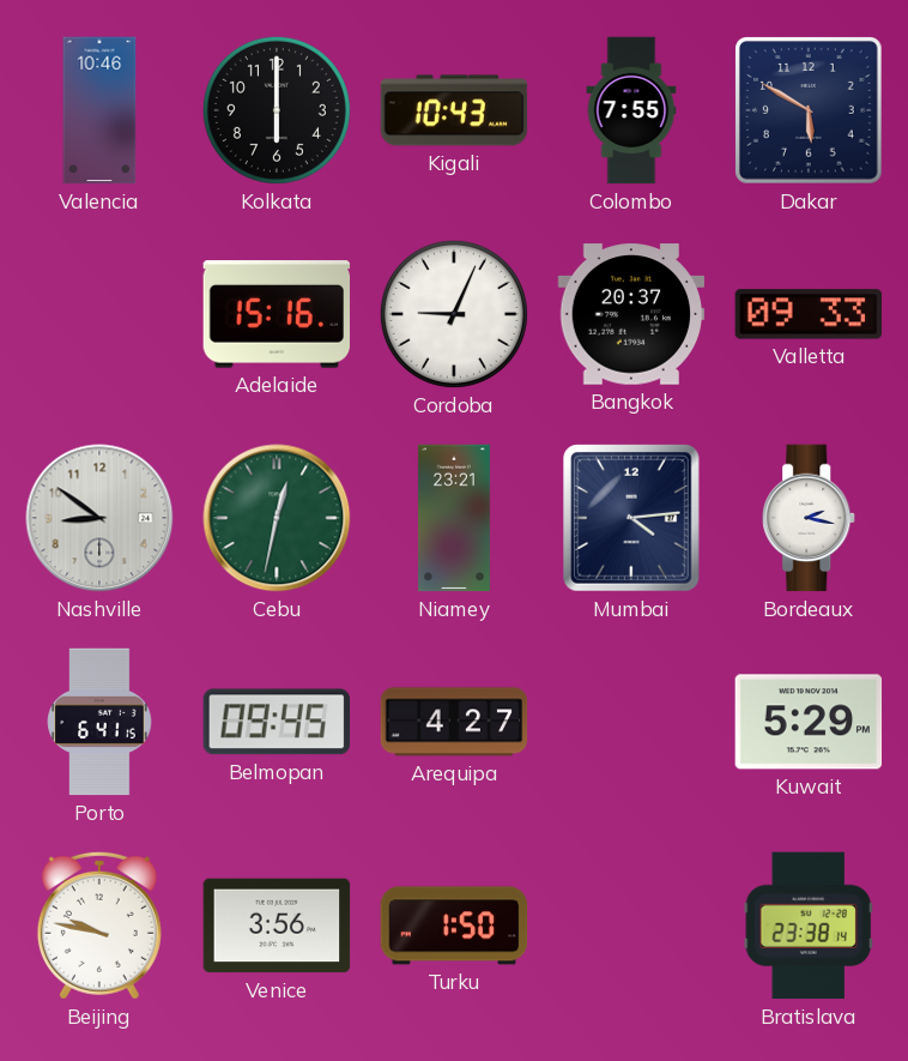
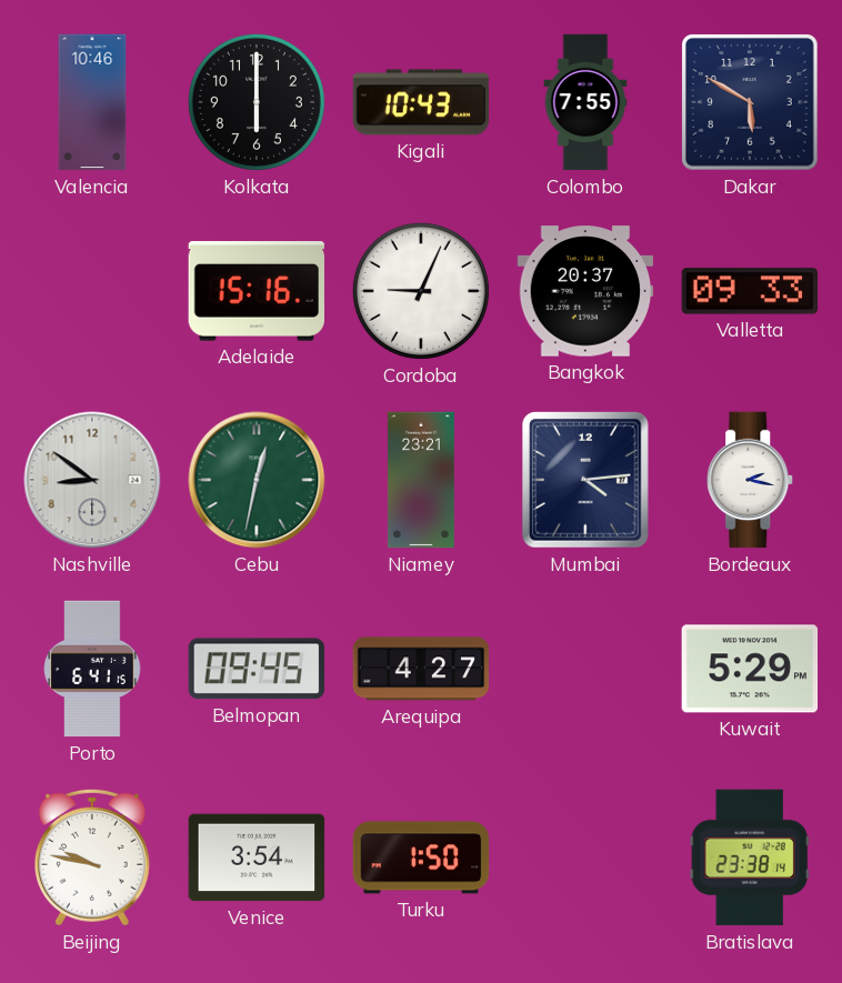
Venice: 3:56 -> 3:54 (257, 857)
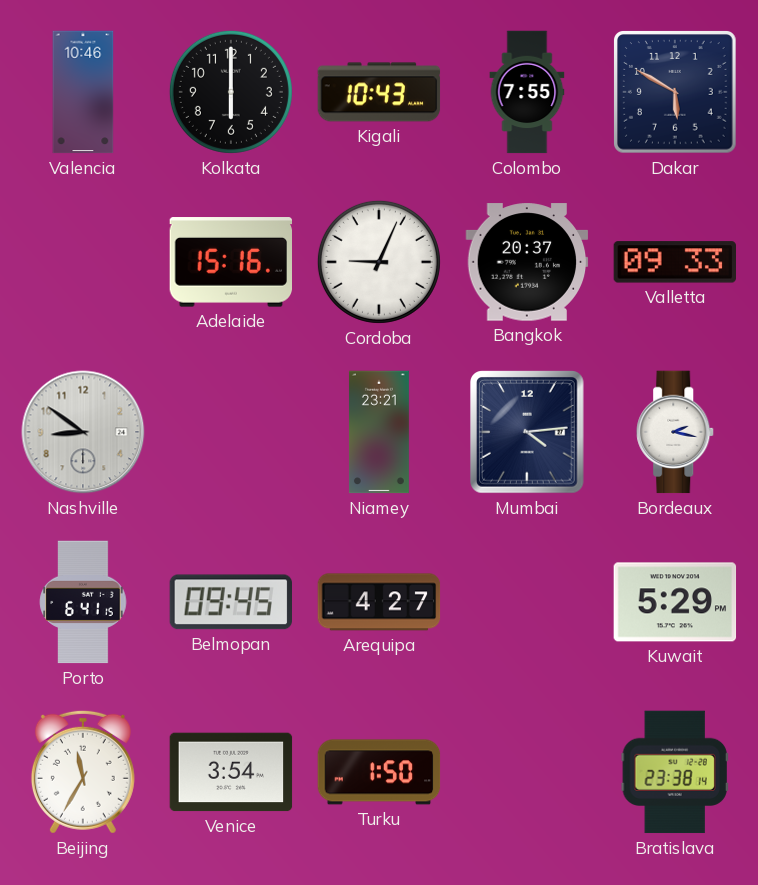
Cebu: 12:32 -> none (257, 480)
Beijing: 9:47 -> 11:35 (83, 772)
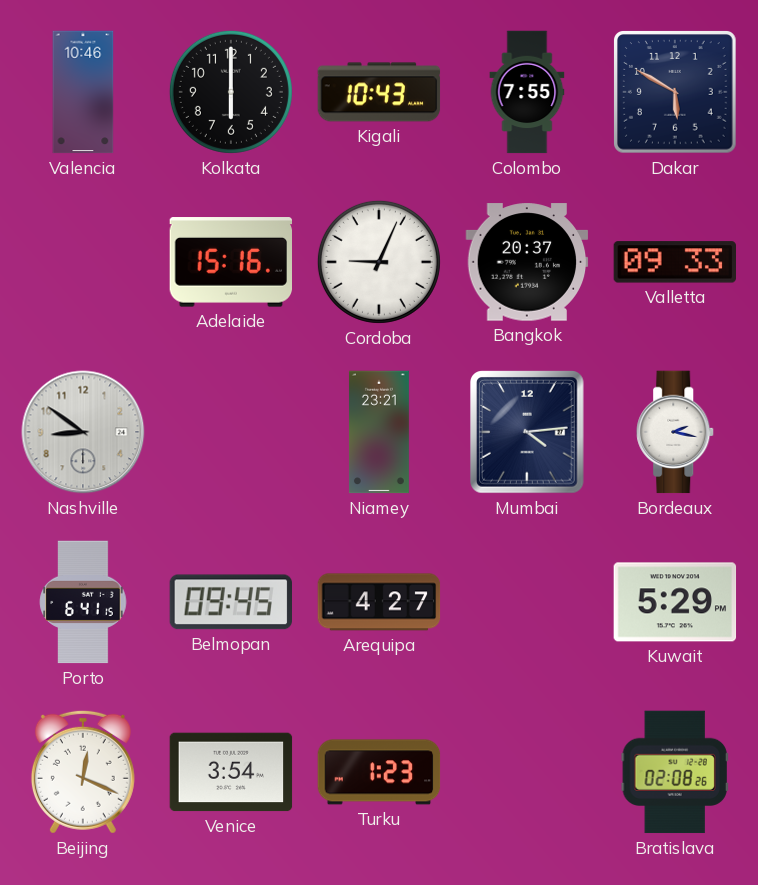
Beijing: 11:35 -> 12:19 (83, 772)
Turku: 1:50 -> 1:23 (379, 772)
Bratislava: 23:38 -> 02:08 (675, 772)
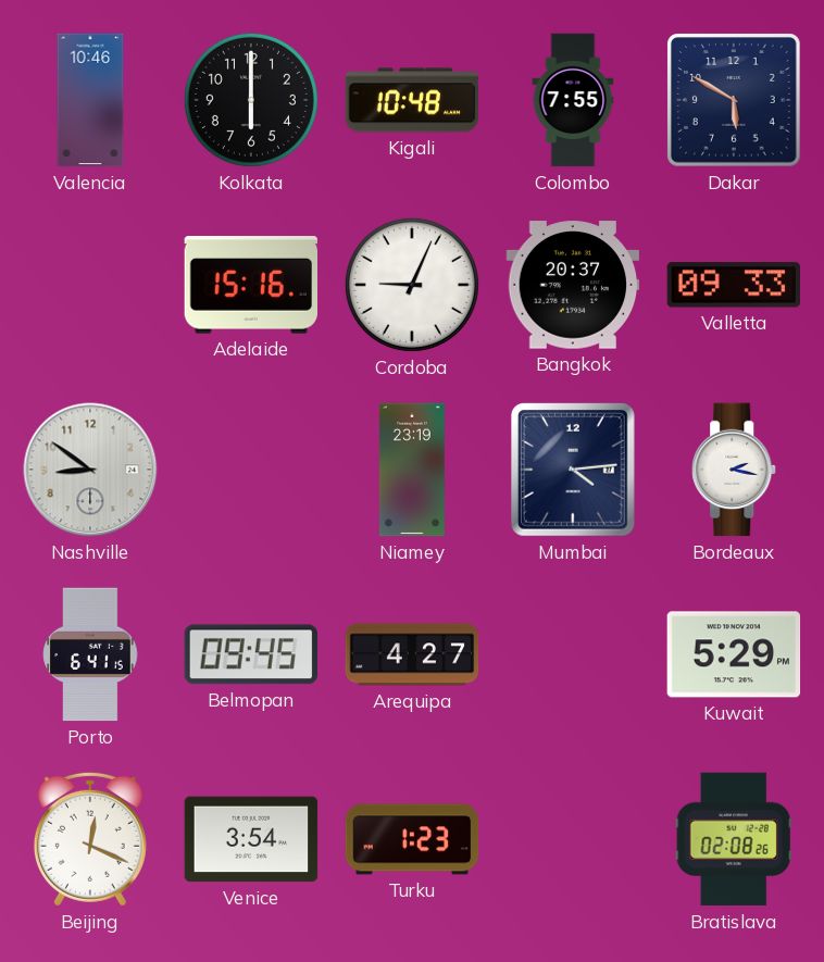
Kigali: 10:43 -> 10:48 (412, 100)
Niamey: 23:21 -> 23:19 (412, 470)
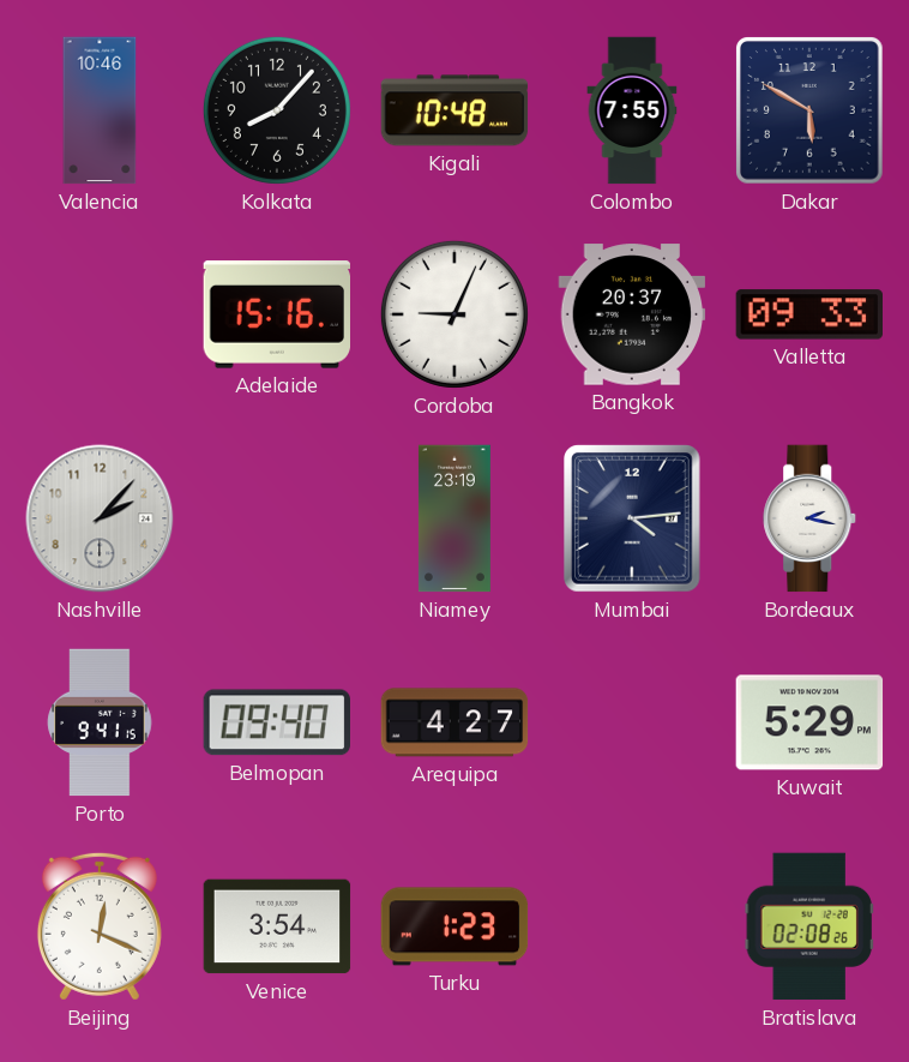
Kolkata: 6:00 -> 8:07 (277, 110)
Nashville: 8:51 -> 2:07 (100, 518)
Porto: 6:41 -> 9:41 (100, 722)
Belmopan: 09:45 -> 09:40 (276, 722)
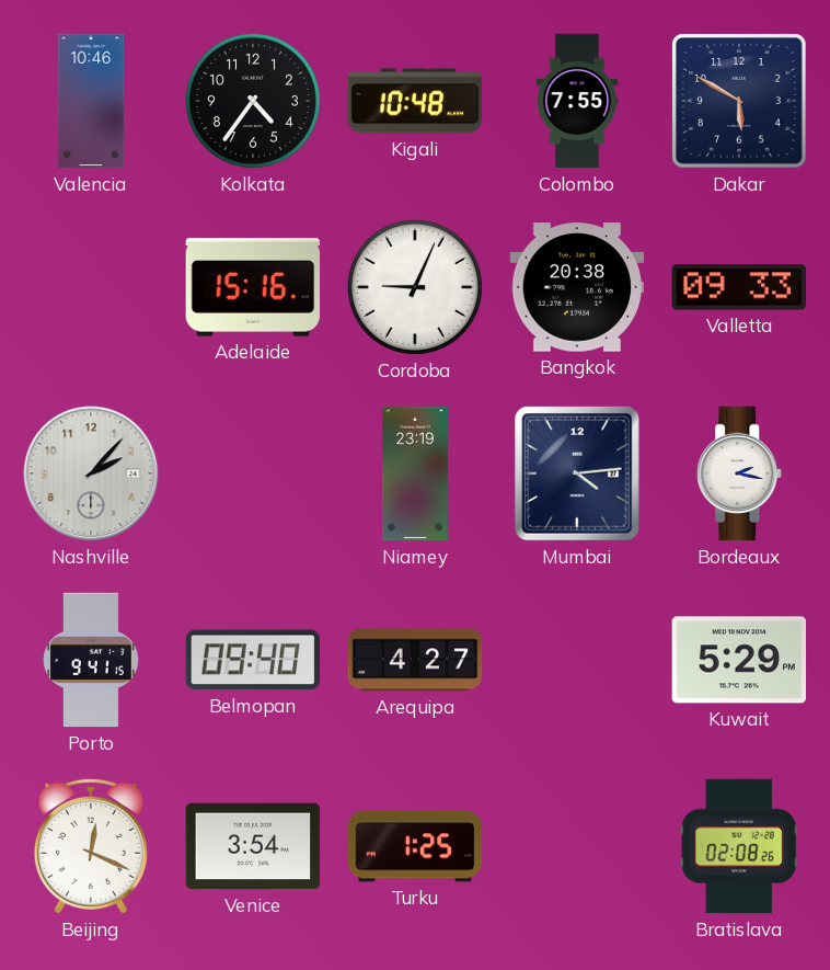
Kolkata: 8:07 -> 4:36 (253, 101)
Bangkok: 20:37 -> 20:38 (577, 287)
Turku: 1:23 -> 1:25 (415, 846)
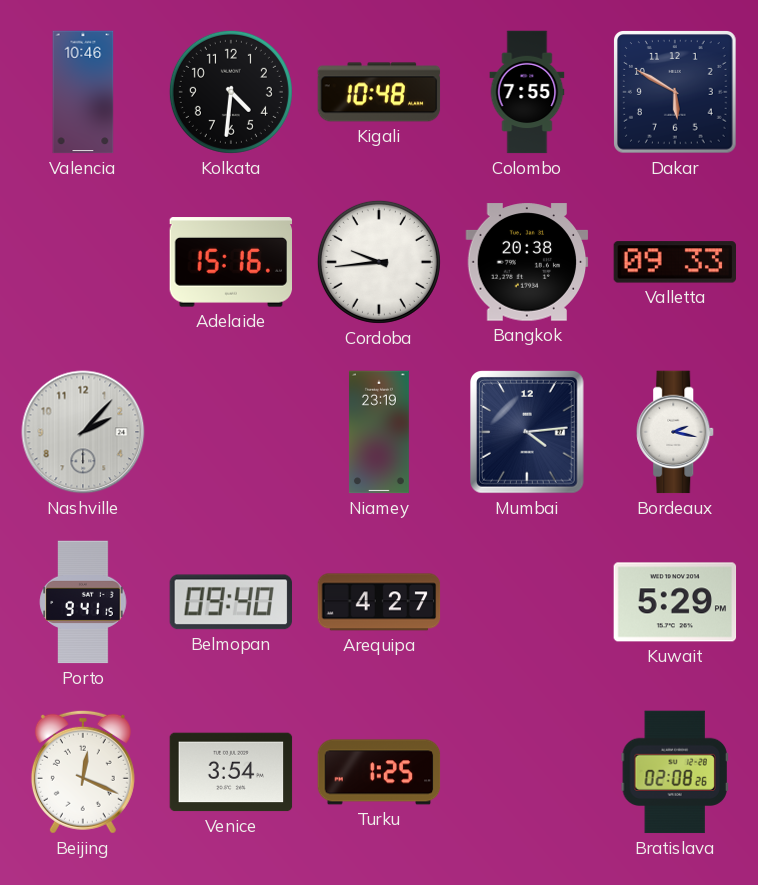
Kolkata: 4:36 -> 4:31 (231, 92)
Cordoba: 9:04 -> 9:44 (379, 262)
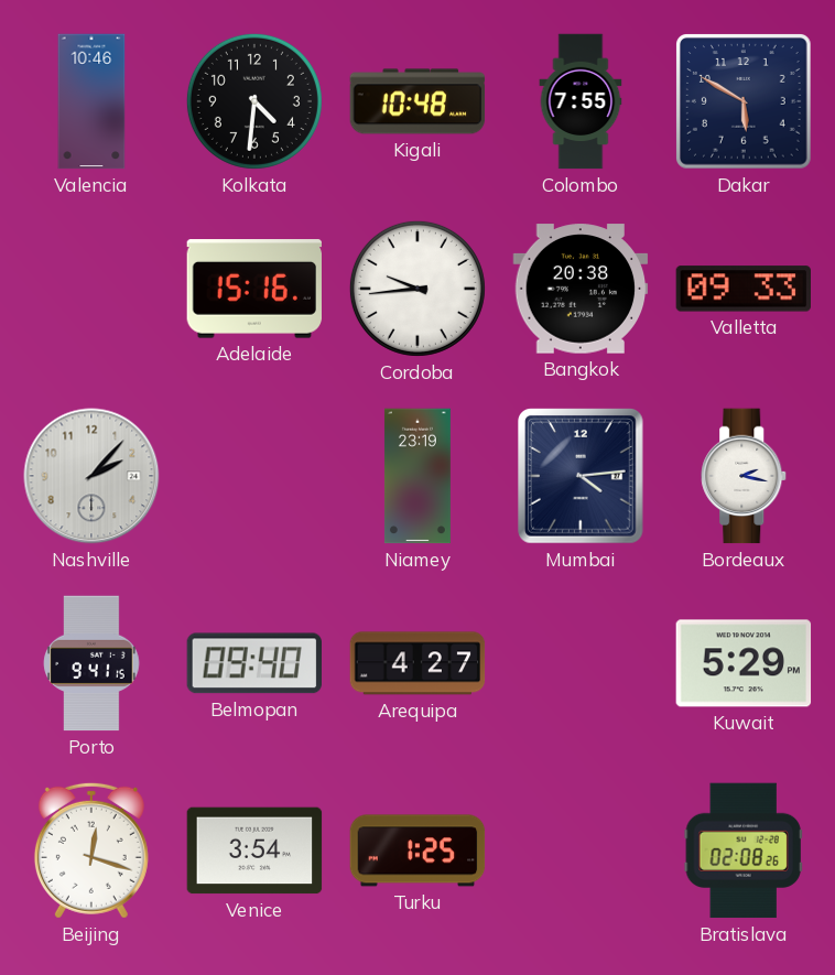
Beijing: 12:19 -> 12:18 (91, 851)
